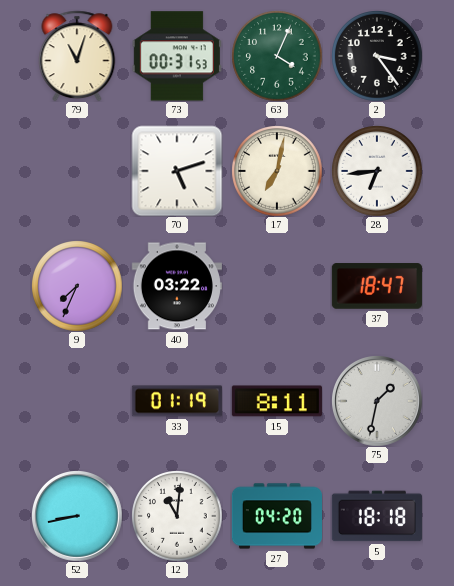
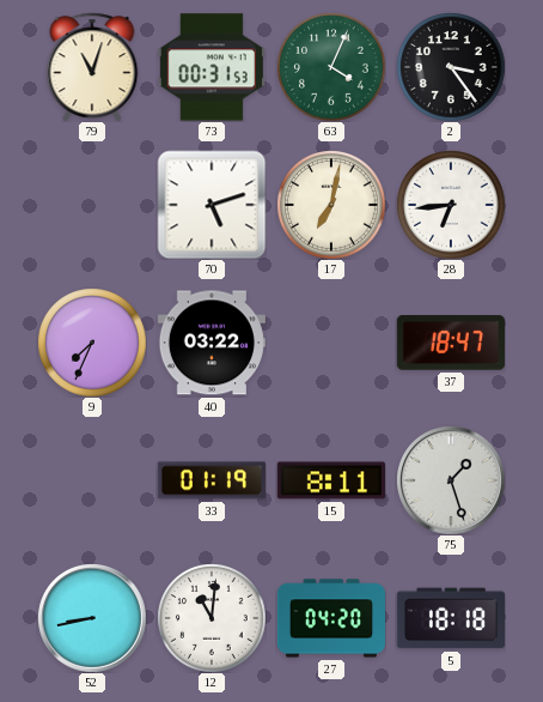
75: 1:32 -> 1:27 (451, 480)
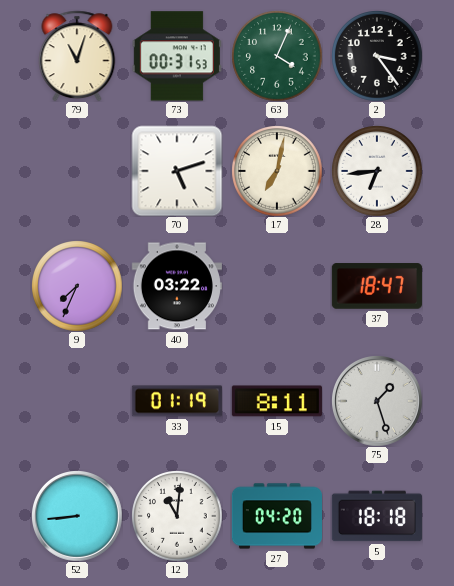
52: 8:43 -> 8:44 (77, 516)
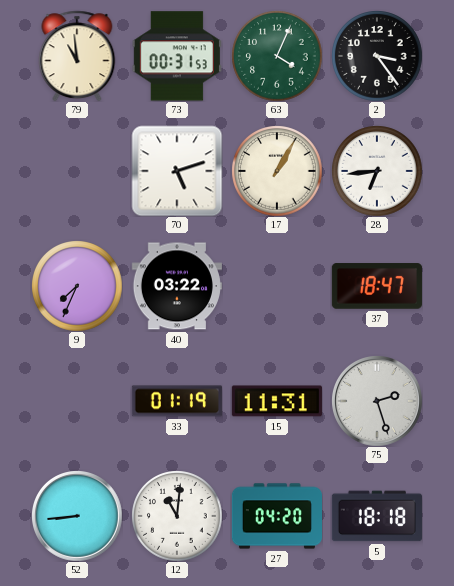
79: 11:03 -> 10:59 (77, 56)
17: 7:02 -> 1:05 (277, 171)
15: 8:11 -> 11:31 (277, 401)
75: 1:27 -> 2:27 (377, 401)
